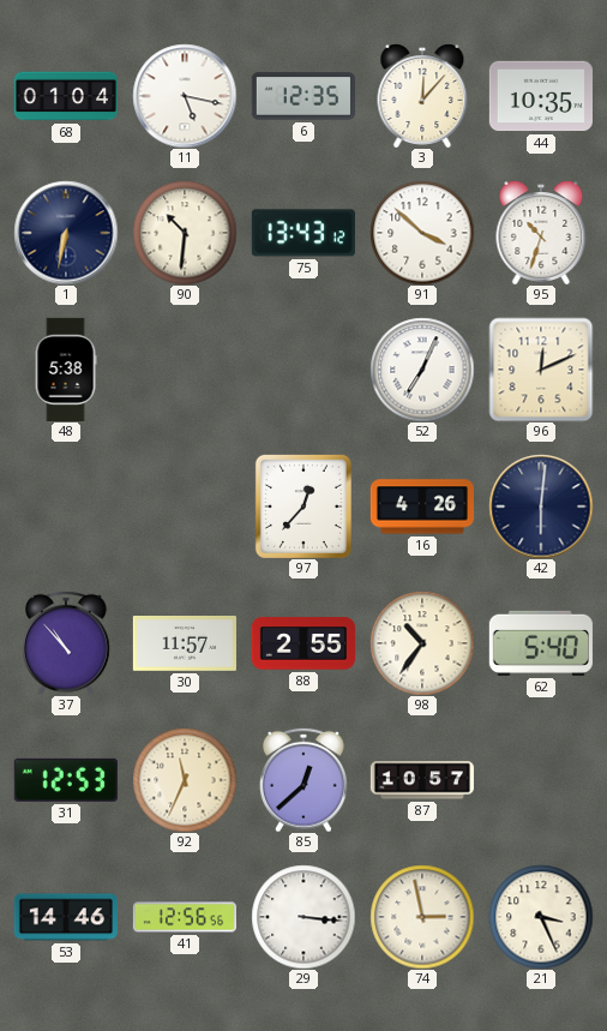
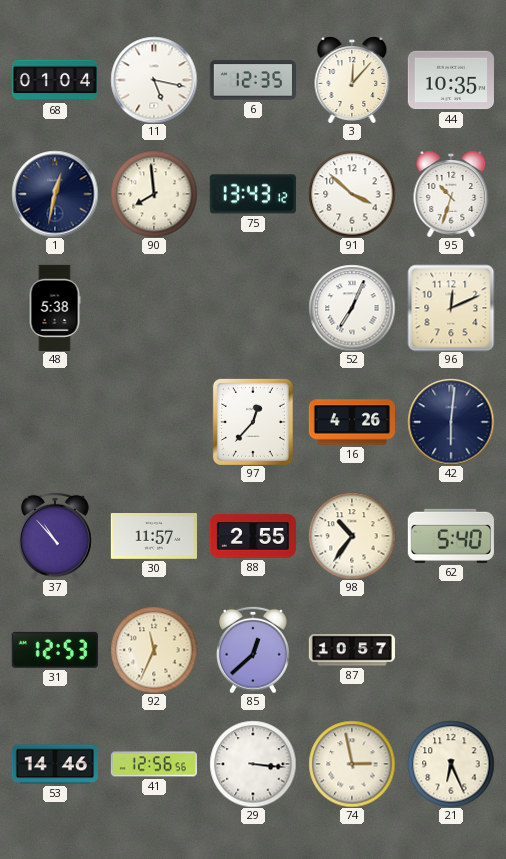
1: 6:32 -> 12:32 (55, 194)
90: 10:31 -> 7:59 (154, 194)
21: 3:26 -> 6:26 (451, 764)
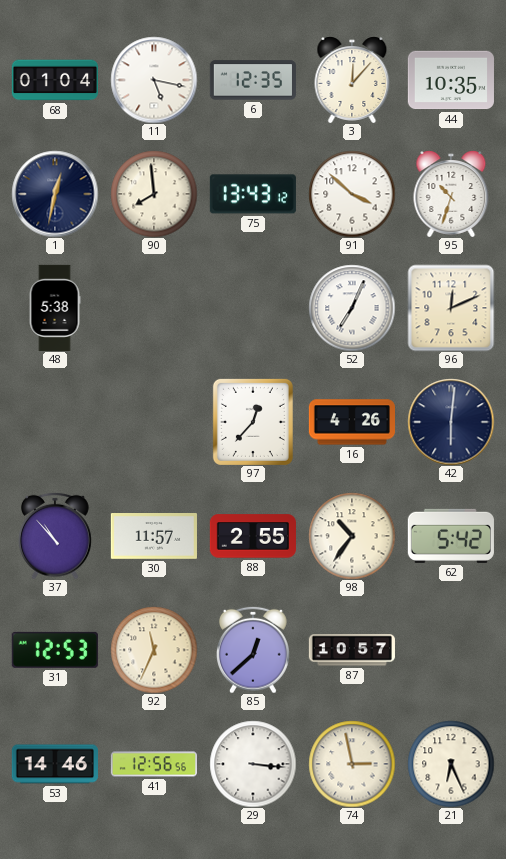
62: 5:40 -> 5:42 (451, 536)
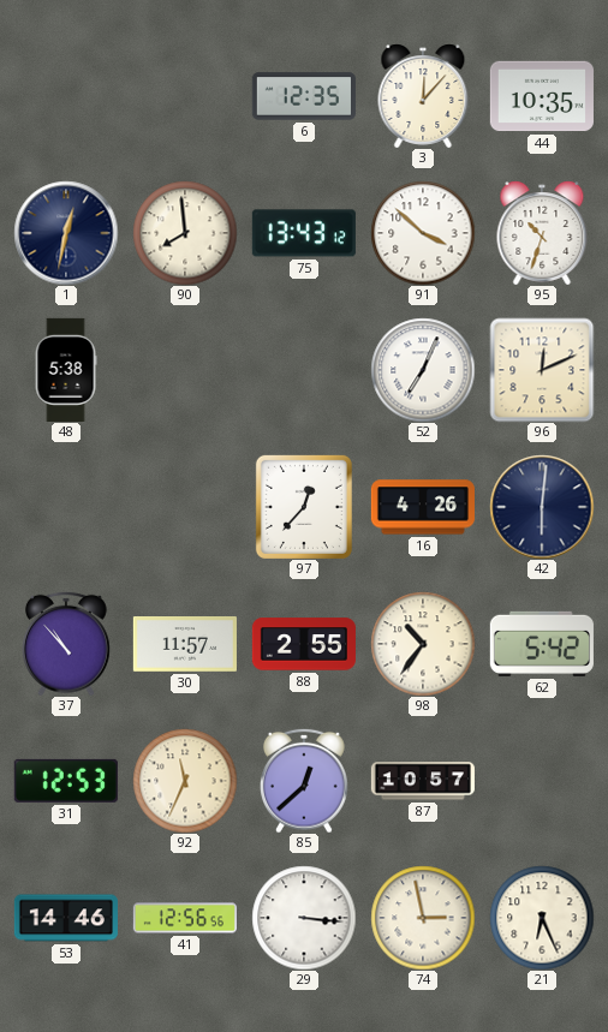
68: 01:04 -> none (54, 80)
11: 5:17 -> none (154, 80)
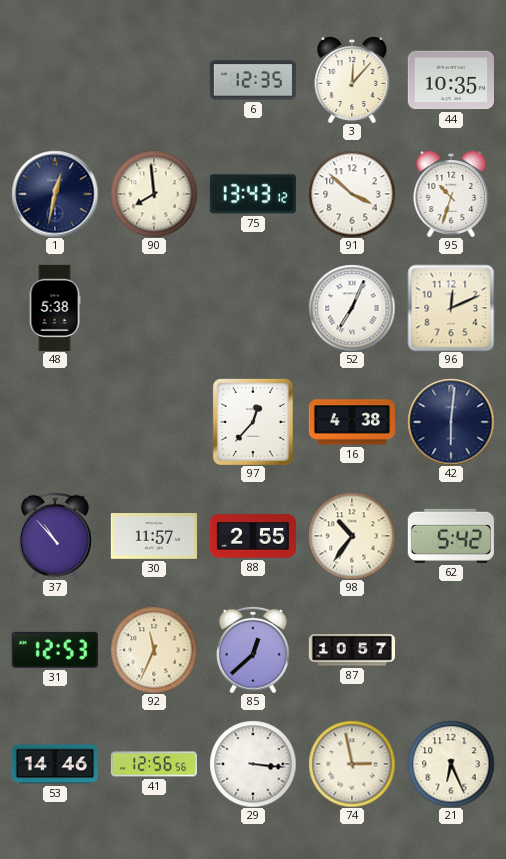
16: 4:26 -> 4:38 (351, 422)
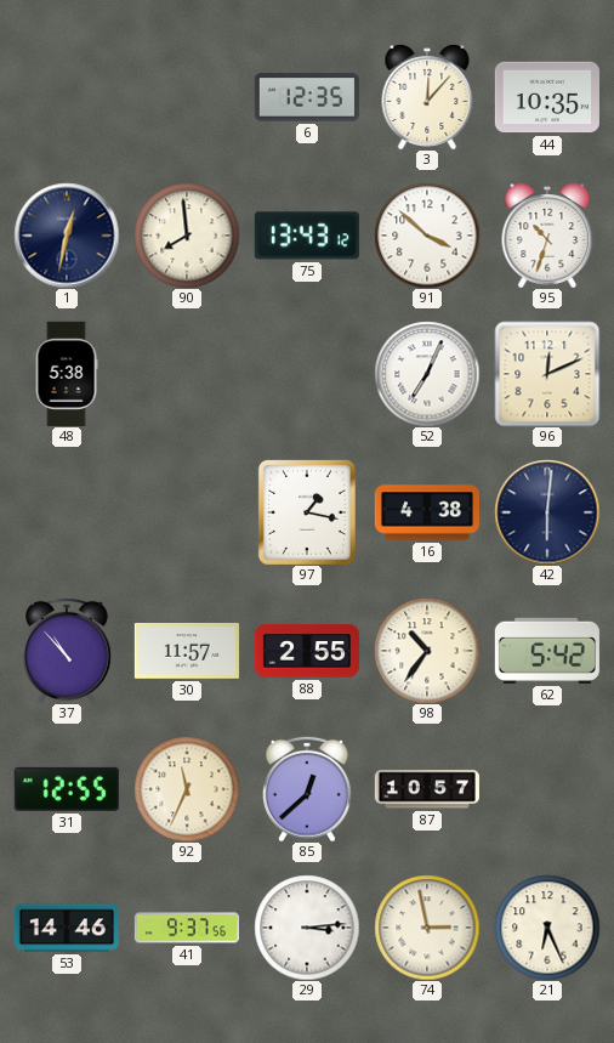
97: 12:37 -> 1:17 (307, 512)
31: 12:53 -> 12:55 (67, 789)
41: 12:56 -> 9:37 (186, 928)
29: 3:16 -> 3:14 (307, 928)
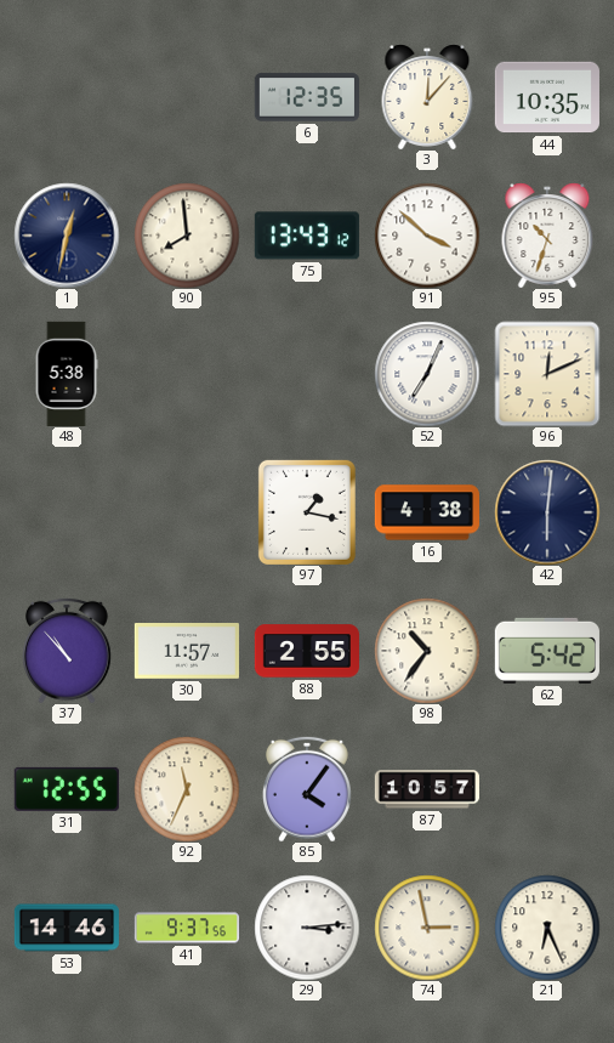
85: 12:38 -> 4:06 (308, 789)
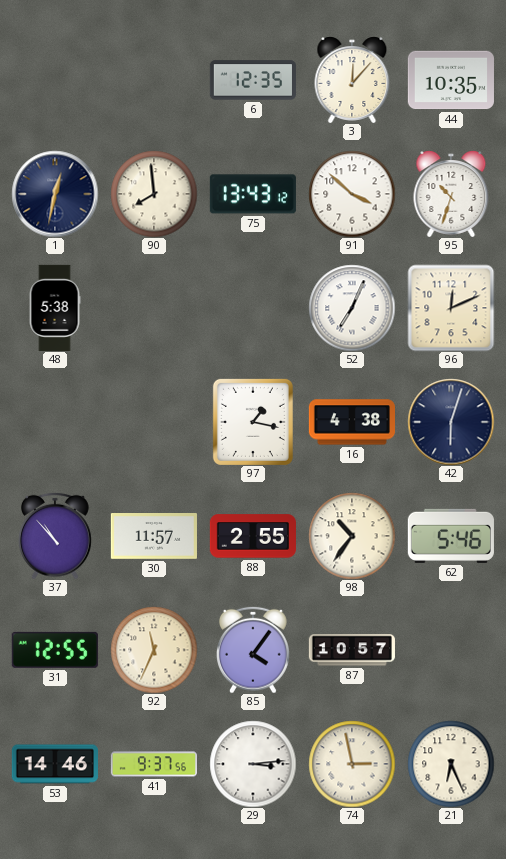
42: 6:01 -> 6:03 (451, 422)
62: 5:42 -> 5:46 (451, 536)
